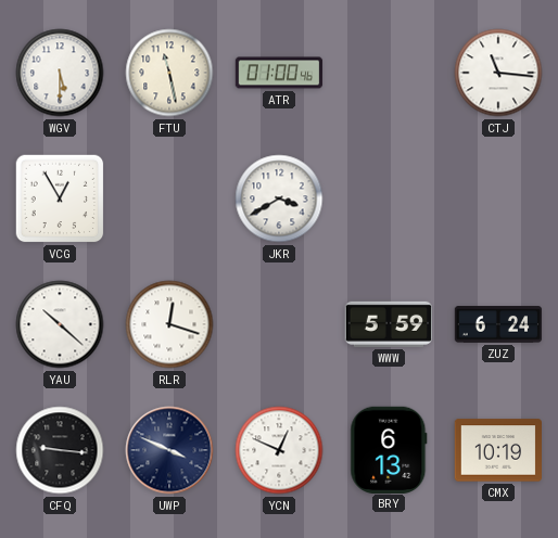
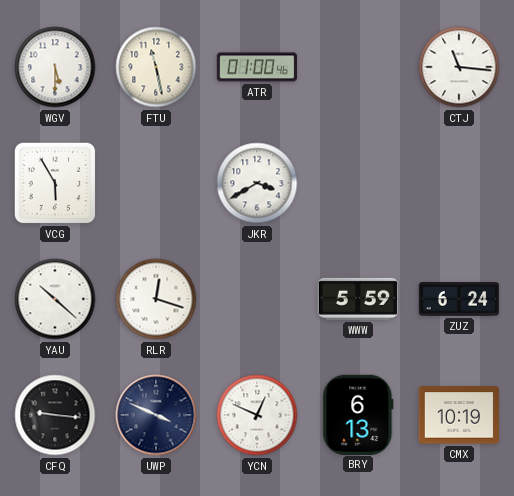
VCG: 12:55 -> 5:55 (55, 183)
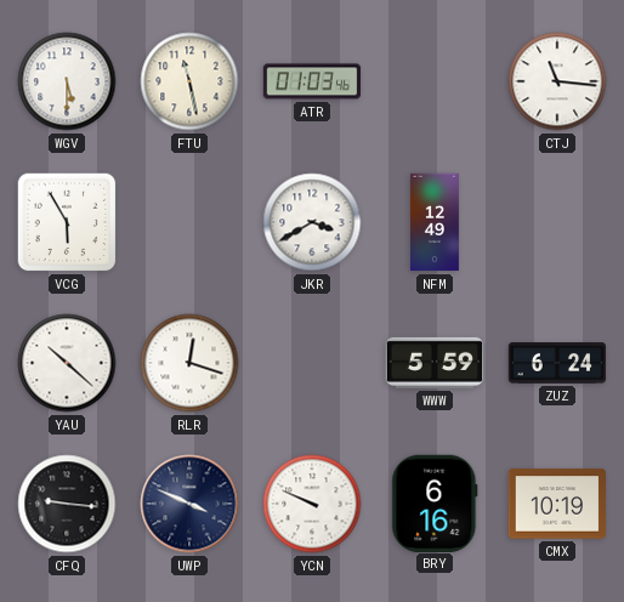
ATR: 01:00 -> 01:03 (312, 81)
NFM: none -> 12:49 (435, 222)
YCN: 12:49 -> 9:49 (312, 504)
BRY: 6:13 -> 6:16 (435, 502)
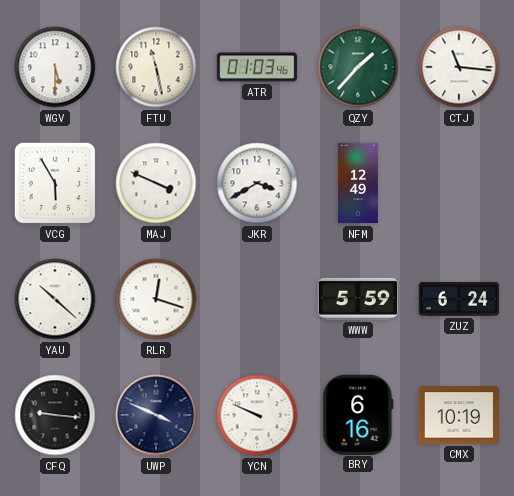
QZY: none -> 1:37 (358, 67)
MAJ: none -> 3:49 (156, 183)
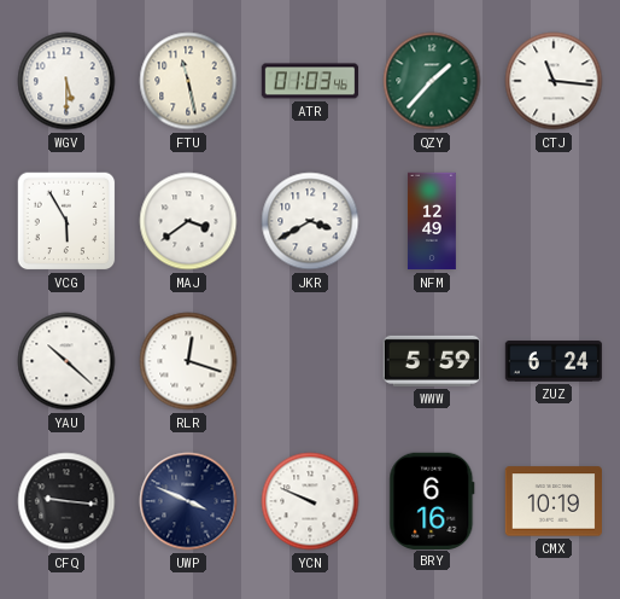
MAJ: 3:49 -> 3:39 (188, 221)
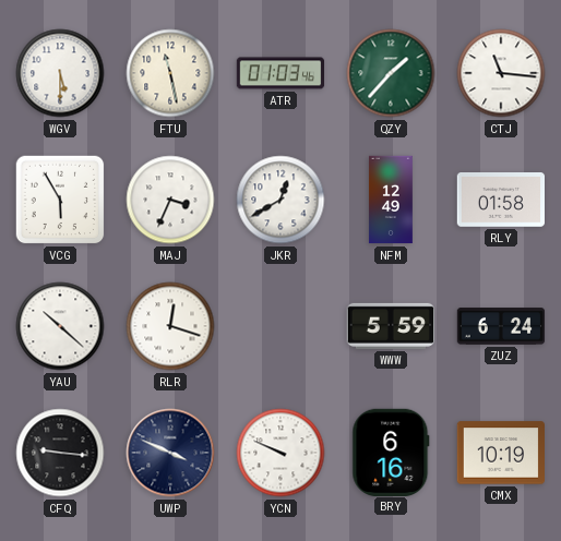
MAJ: 3:39 -> 3:34 (170, 200)
JKR: 3:40 -> 12:40 (280, 200)
RLY: none -> 01:58 (500, 201)
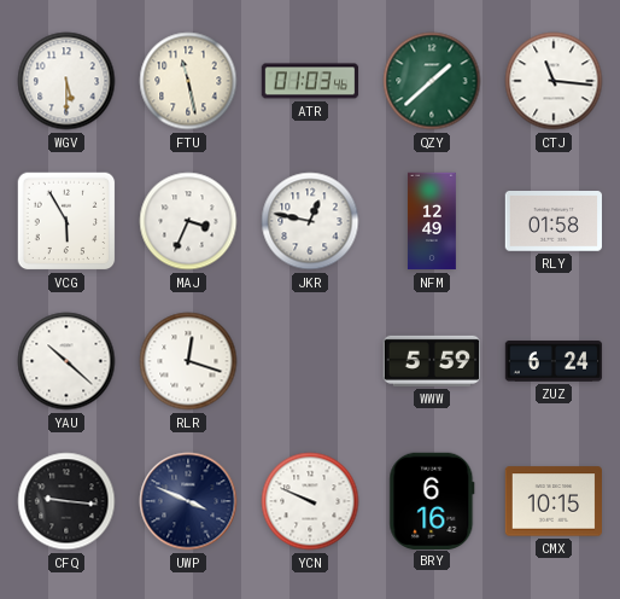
QZY: 1:37 -> 1:38 (432, 81)
JKR: 12:40 -> 12:47 (310, 221)
CMX: 10:19 -> 10:15 (552, 501)
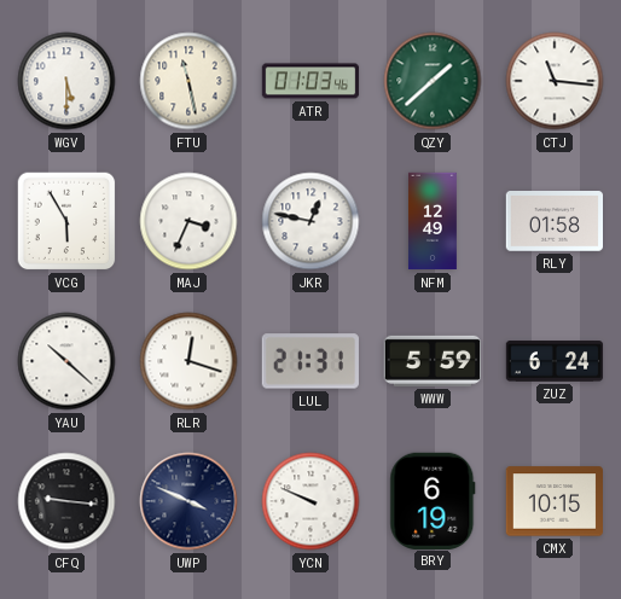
LUL: none -> 21:31 (310, 361)
BRY: 6:16 -> 6:19 (433, 500)
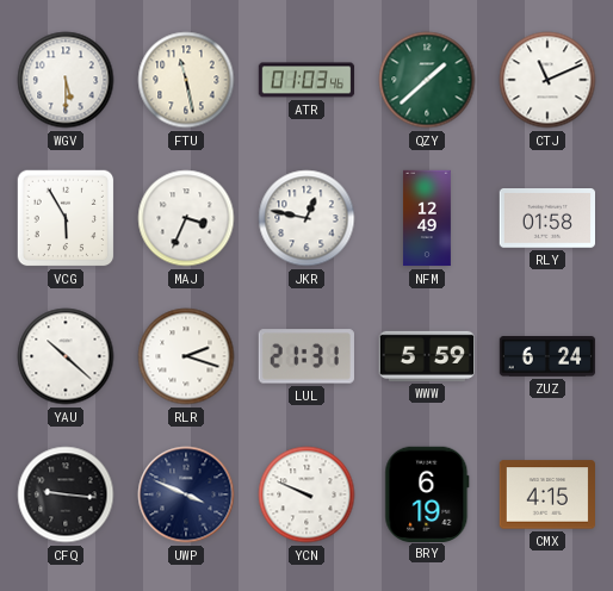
CTJ: 11:16 -> 11:11 (547, 80)
RLR: 12:18 -> 2:18 (186, 356)
CMX: 10:15 -> 4:15 (546, 494)
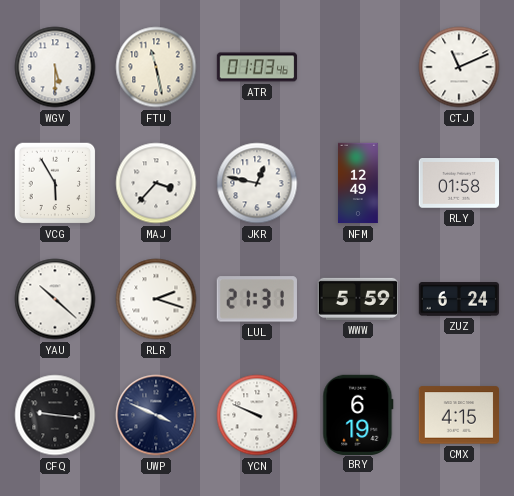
QZY: 1:38 -> none (427, 80)
MAJ: 3:34 -> 3:37 (156, 183)
